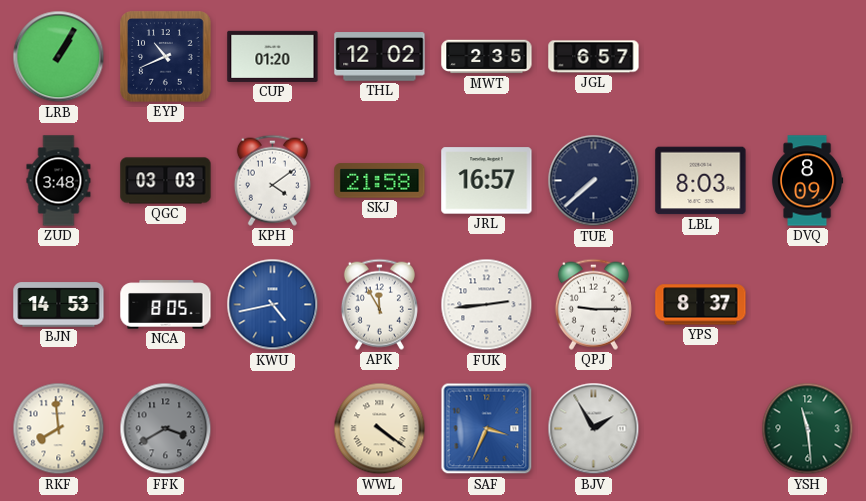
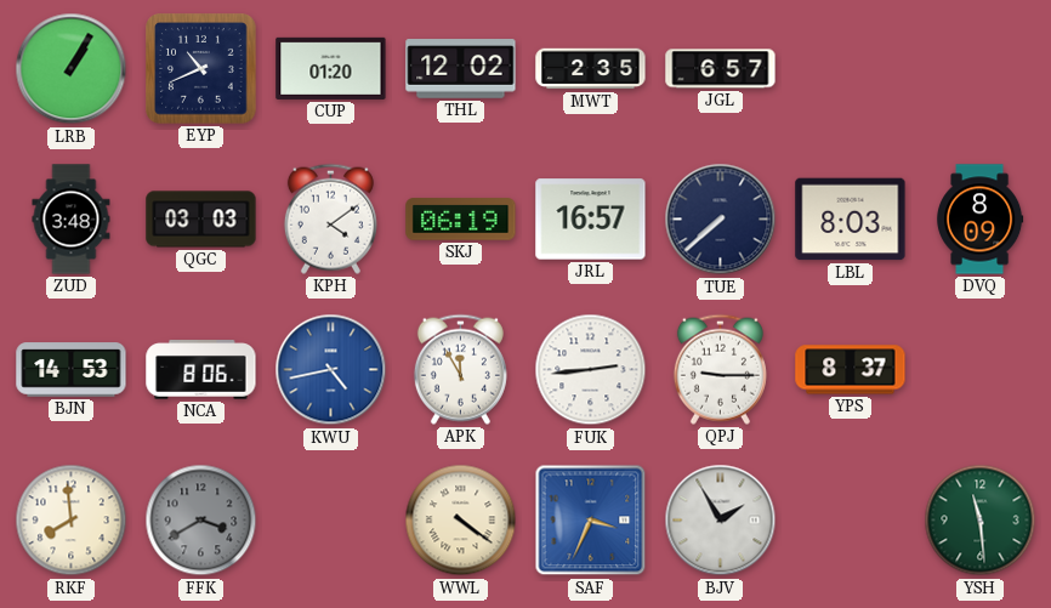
SKJ: 21:58 -> 06:19 (461, 220)
NCA: 8:05 -> 8:06 (201, 370)
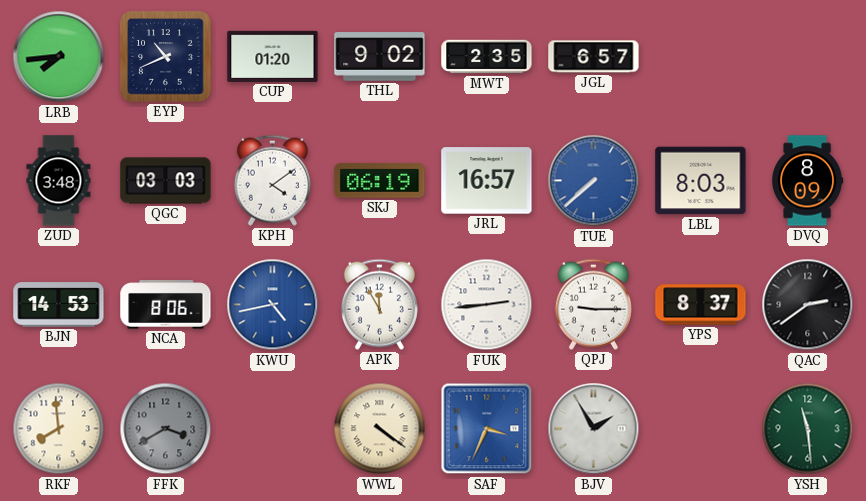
LRB: 1:05 -> 7:44 (59, 57)
THL: 12:02 -> 9:02 (380, 57)
TUE dial: navy -> blue (594, 181)
QAC: none -> 2:39 (808, 305)
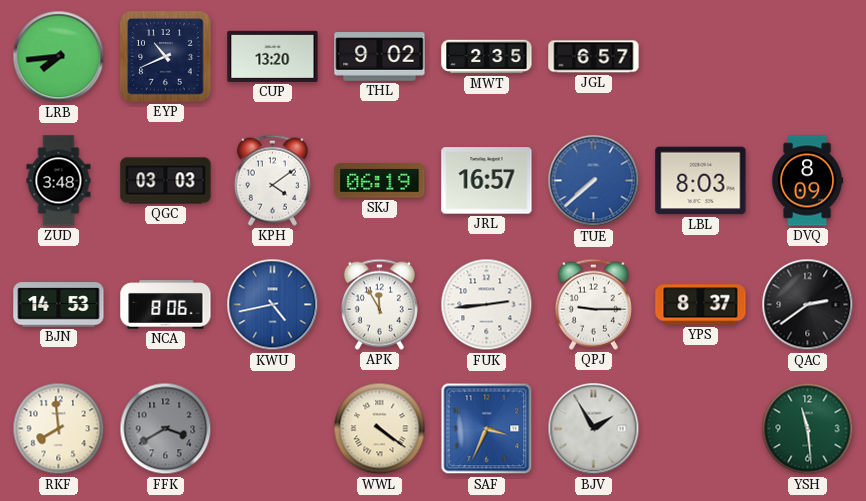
CUP: 01:20 -> 13:20 (273, 56)
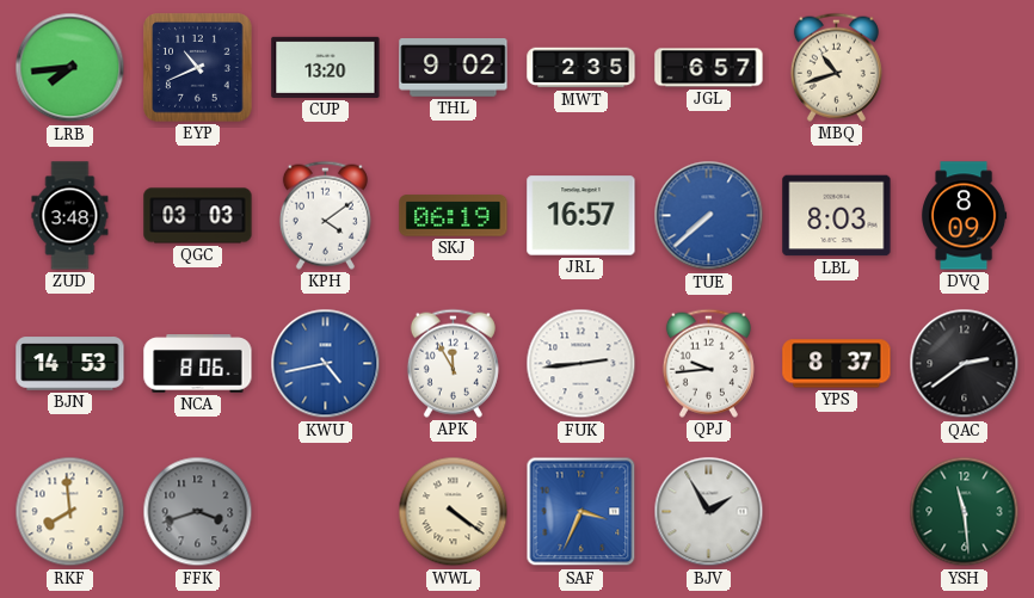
MBQ: none -> 10:42 (836, 67)
QPJ: 9:15 -> 9:44 (708, 363)
FFK: 3:40 -> 3:42 (198, 512)
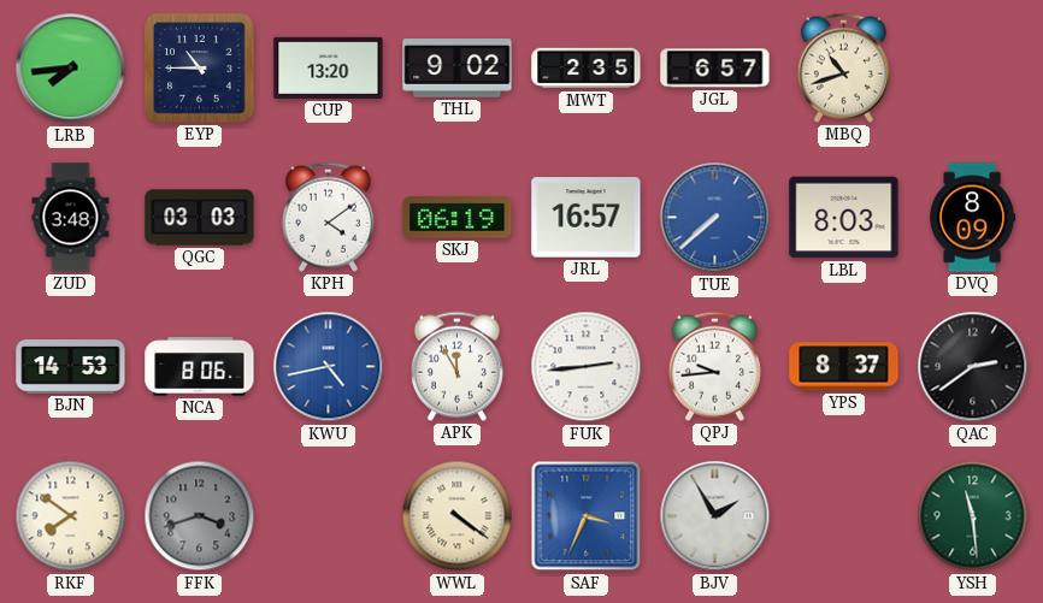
EYP: 10:41 -> 10:45 (200, 69)
RKF: 7:59 -> 7:51 (71, 516)
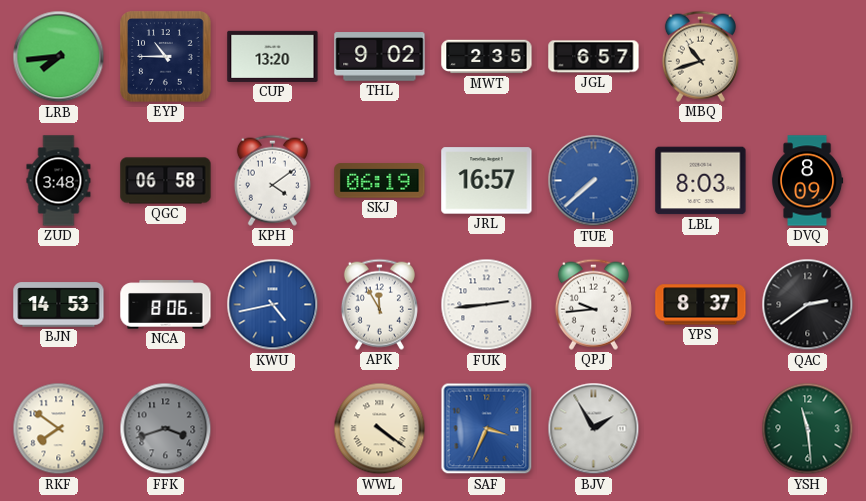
QGC: 03:03 -> 06:58 (166, 181)
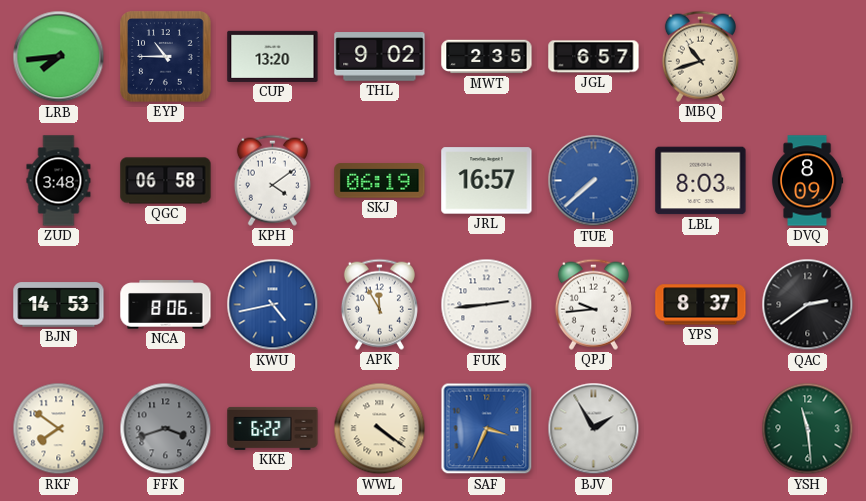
KKE: none -> 6:22 (273, 428)
